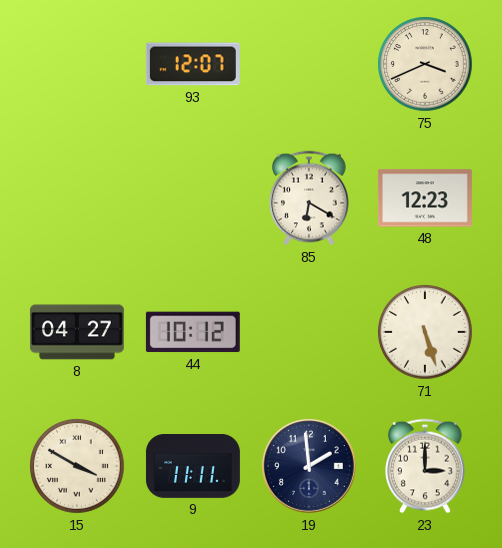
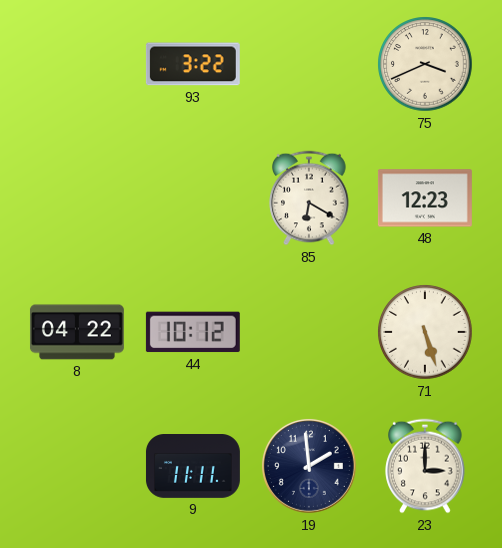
93: 12:07 -> 3:22 (193, 64)
8: 04:27 -> 04:22 (77, 332)
15: 3:50 -> none (77, 466)
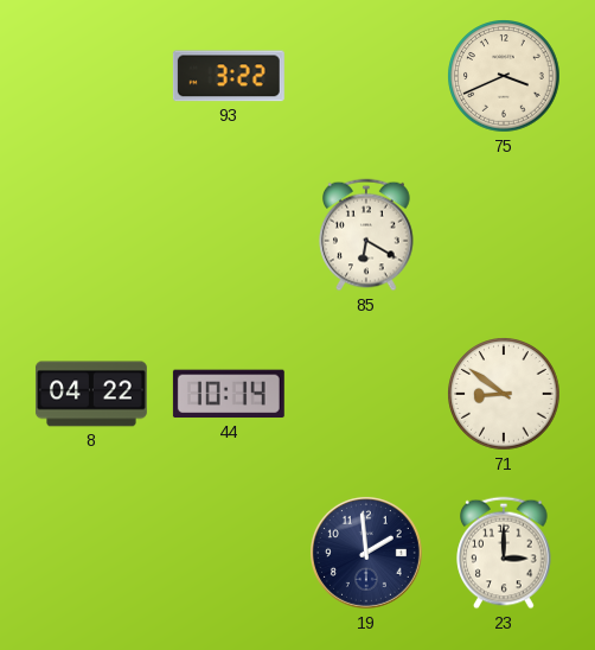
48: 12:23 -> none (425, 198)
44: 10:12 -> 10:14 (229, 394)
71: 5:27 -> 8:51 (504, 394)
9: 11:11 -> none (193, 467)
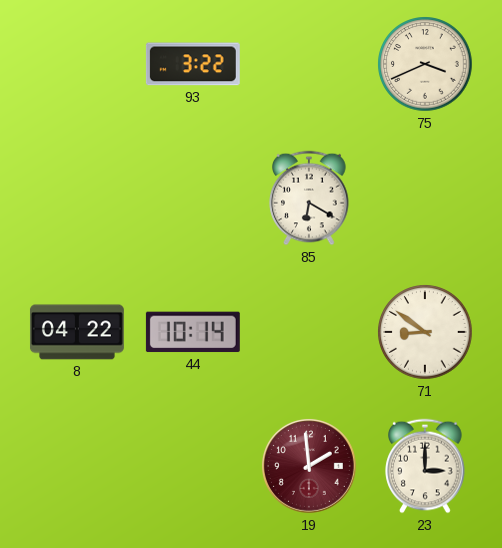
19 dial: navy -> burgundy (309, 466)
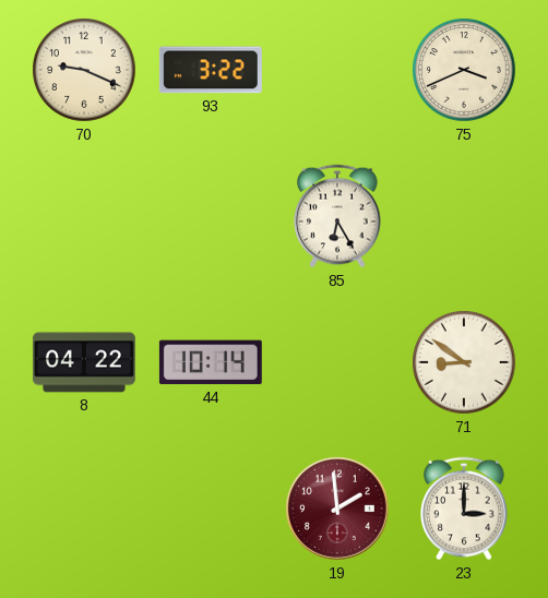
70: none -> 9:19 (84, 70)
85: 6:20 -> 6:25 (337, 216)
